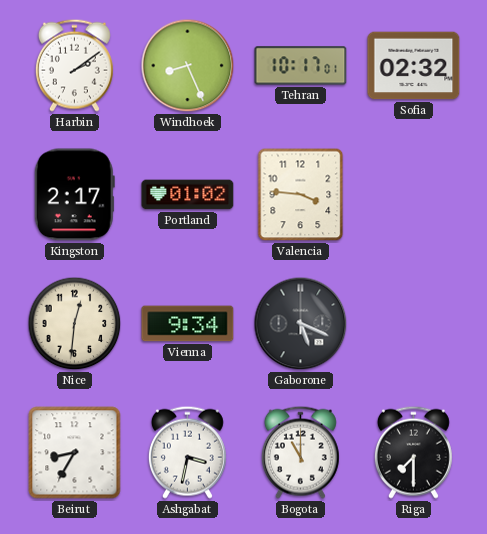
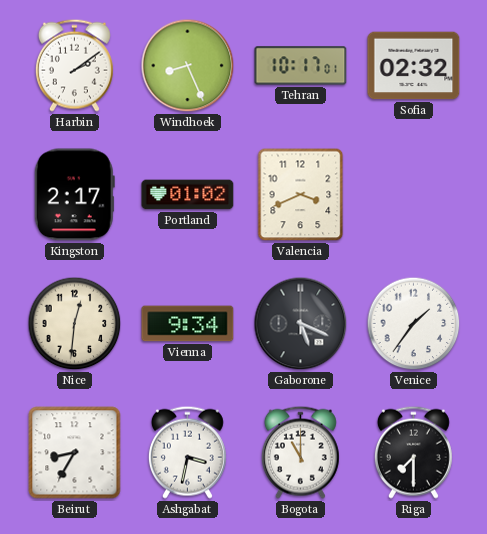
Valencia: 3:46 -> 3:41 (301, 195)
Venice: none -> 1:36 (414, 324)
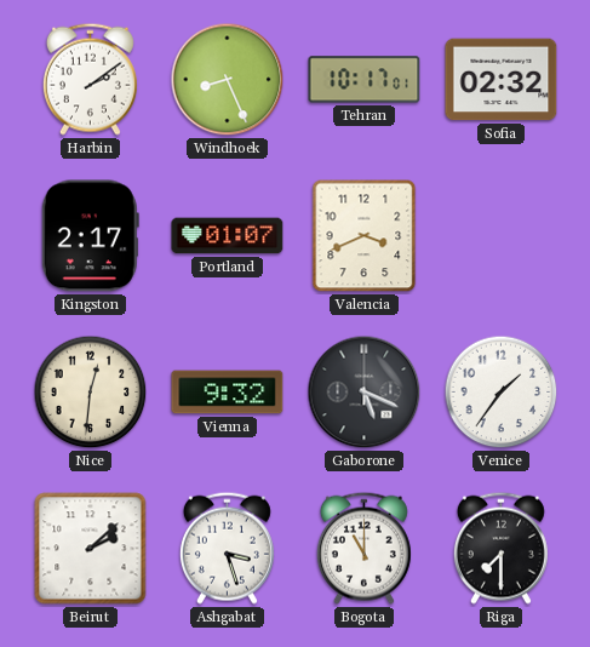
Portland: 01:02 -> 01:07 (228, 236)
Vienna: 9:34 -> 9:32 (228, 393)
Beirut: 8:35 -> 2:08 (91, 549)
Ashgabat: 3:32 -> 3:27 (227, 548)
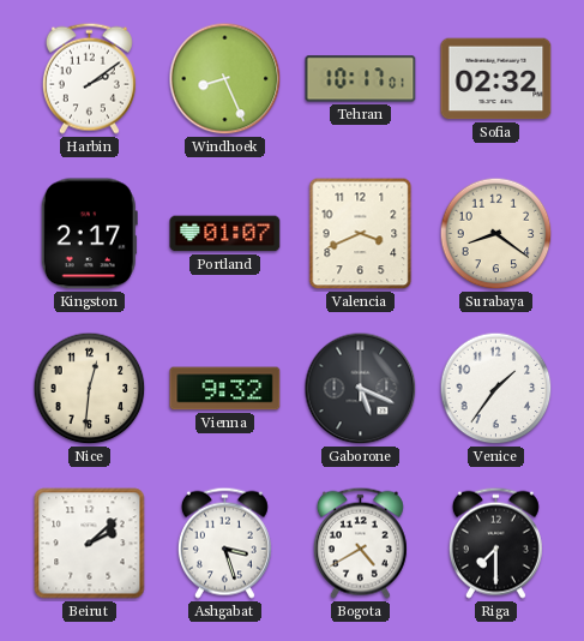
Surabaya: none -> 8:21 (496, 234)
Bogota: 11:00 -> 4:40 (360, 543)
